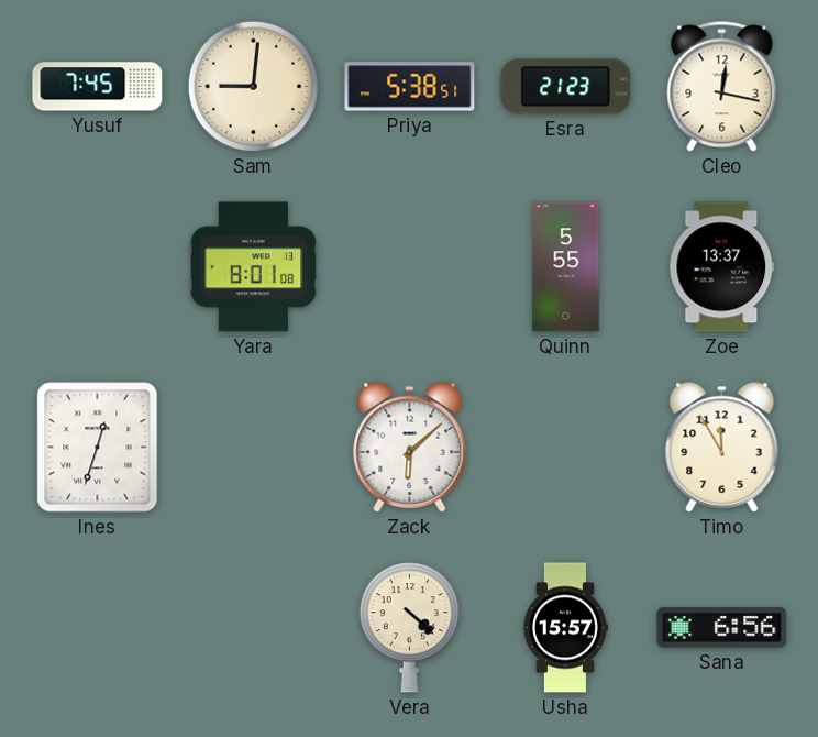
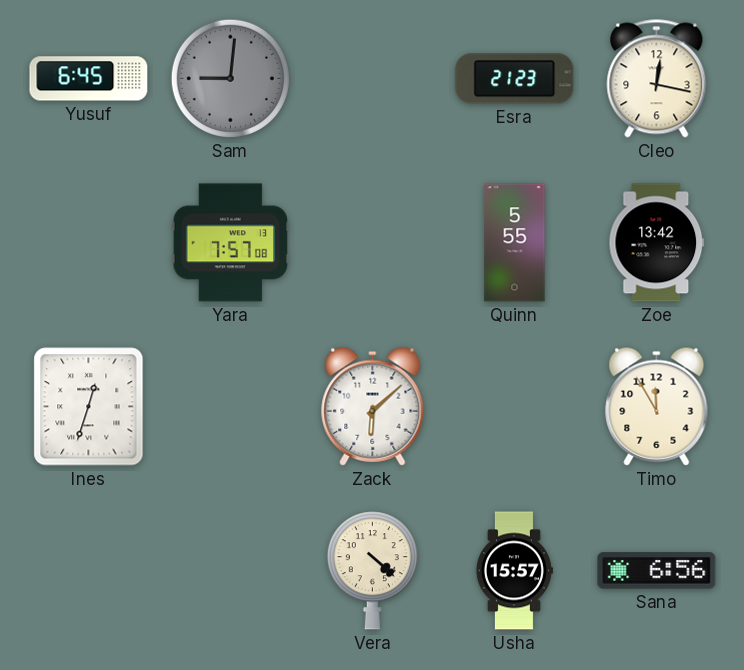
Yusuf: 7:45 -> 6:45 (89, 79)
Sam dial: cream -> grey (230, 78)
Priya: 5:38 -> none (410, 87)
Yara: 8:01 -> 7:57 (231, 243)
Zoe: 13:37 -> 13:42 (657, 243)
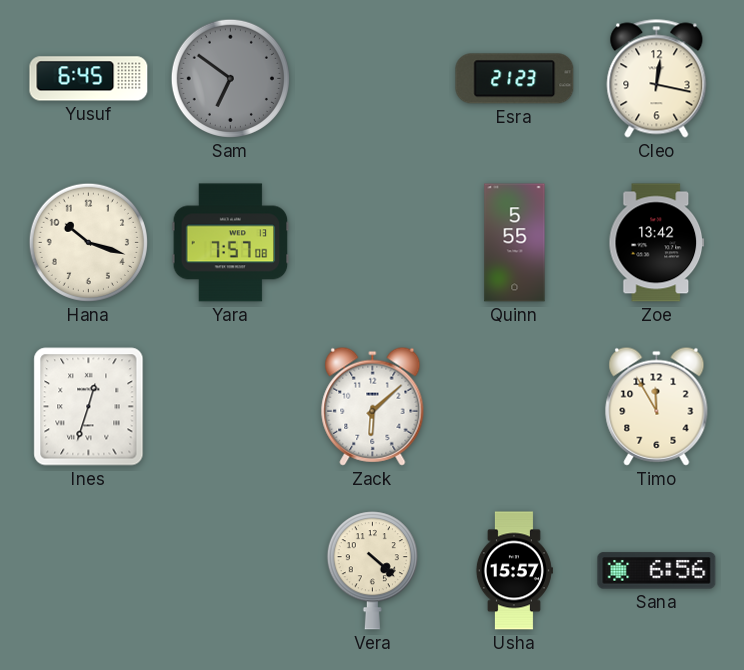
Sam: 9:01 -> 6:51 (230, 78)
Hana: none -> 10:18 (88, 242)
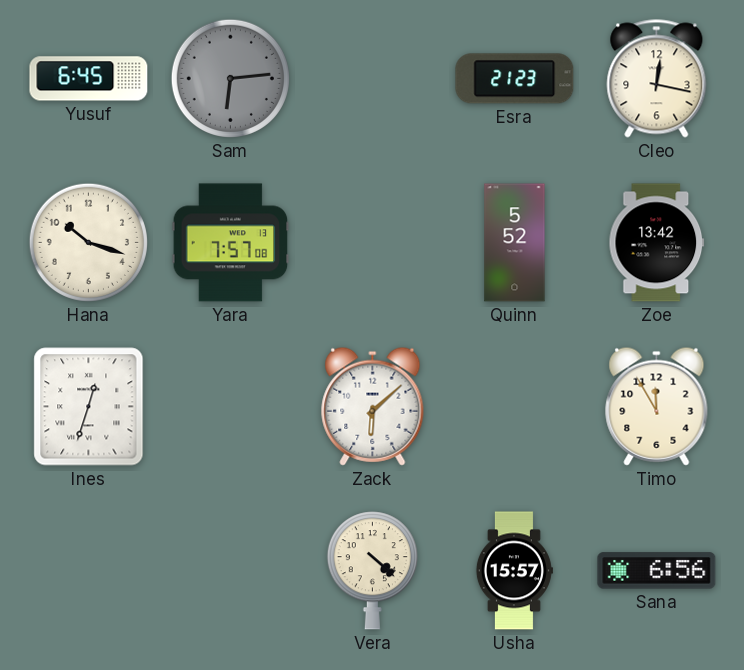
Sam: 6:51 -> 6:14 (230, 78)
Quinn: 5:55 -> 5:52 (515, 243)
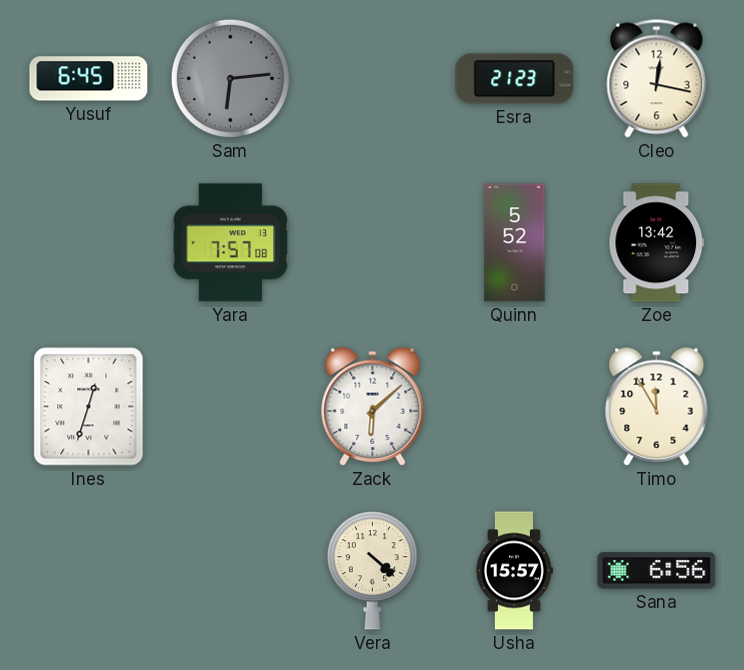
Hana: 10:18 -> none (88, 242)
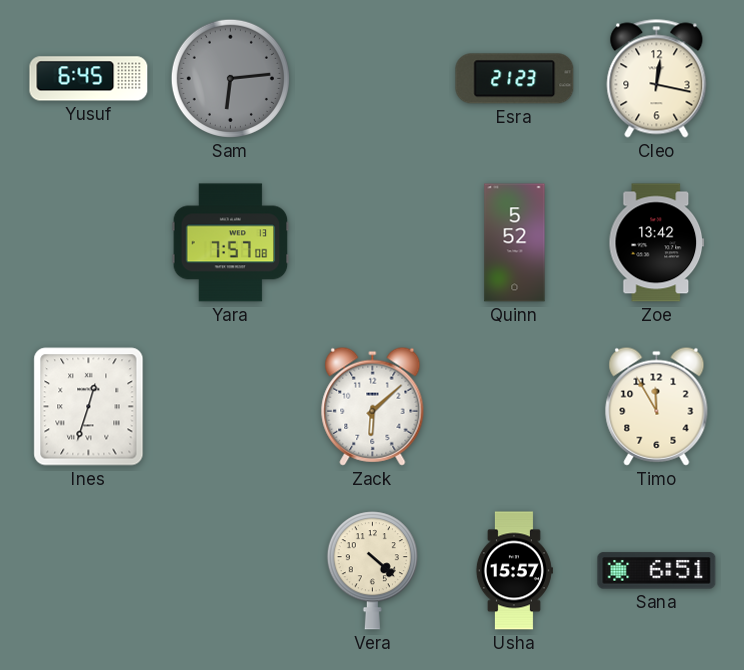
Sana: 6:56 -> 6:51 (657, 571)
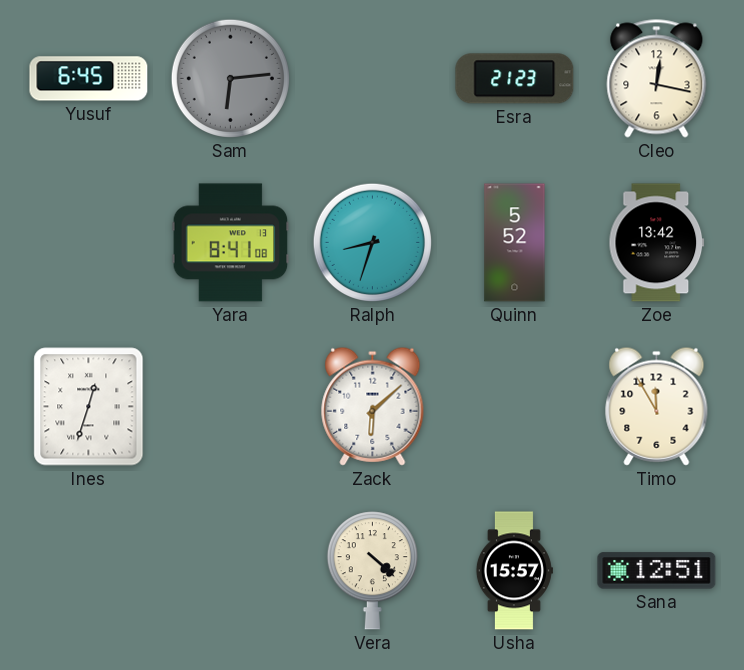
Yara: 7:57 -> 8:41 (231, 243)
Ralph: none -> 8:33 (372, 242)
Sana: 6:51 -> 12:51 (657, 571)
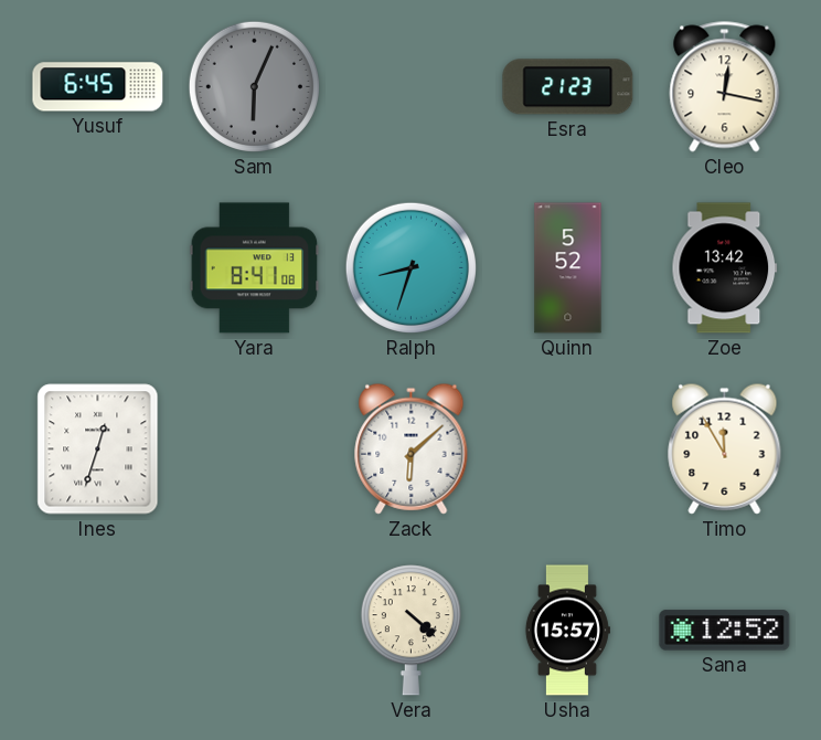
Sam: 6:14 -> 6:04 (254, 86)
Sana: 12:51 -> 12:52 (725, 631)
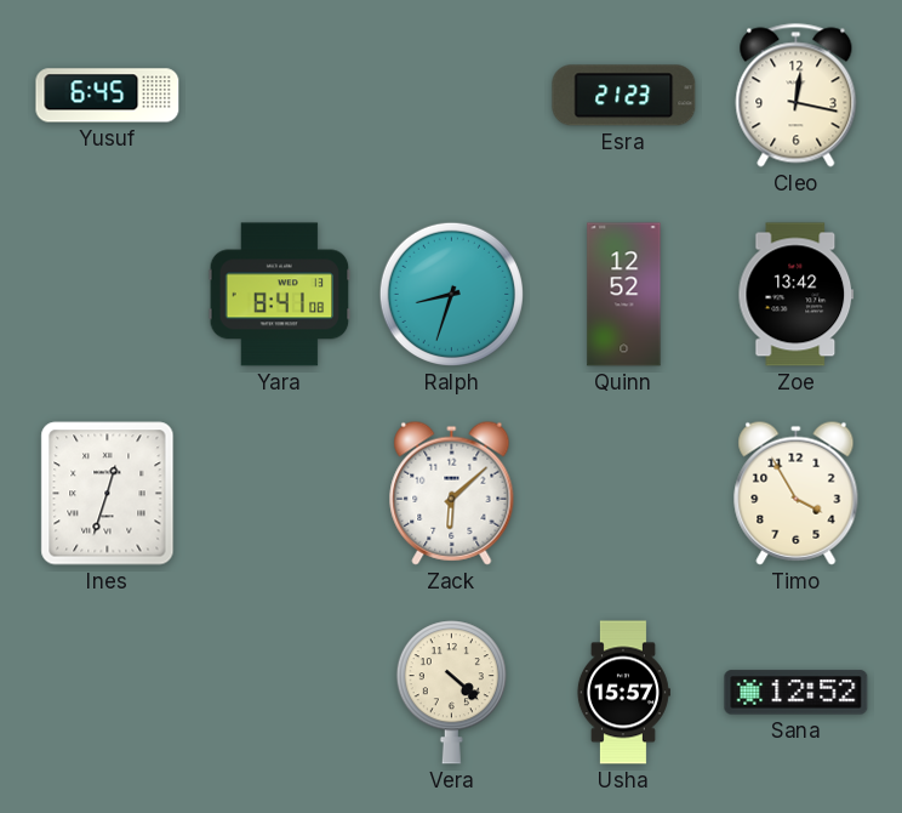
Sam: 6:04 -> none (254, 86)
Quinn: 5:52 -> 12:52 (624, 295)
Timo: 11:55 -> 3:55 (797, 493)
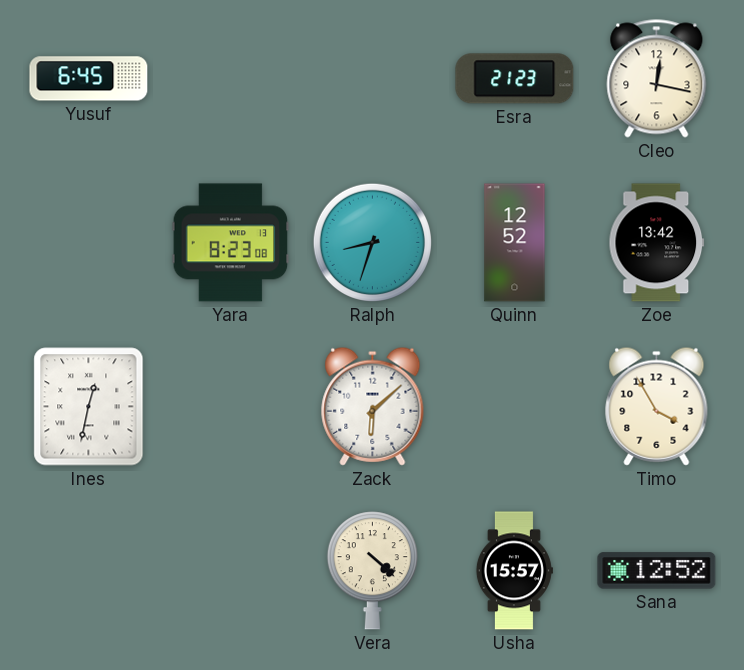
Yara: 8:41 -> 8:23 (231, 243)
Ines: 12:33 -> 12:32 (89, 407)
